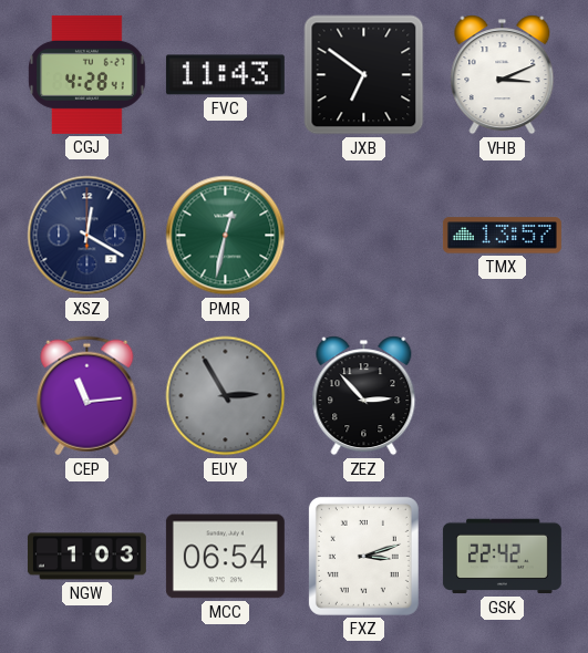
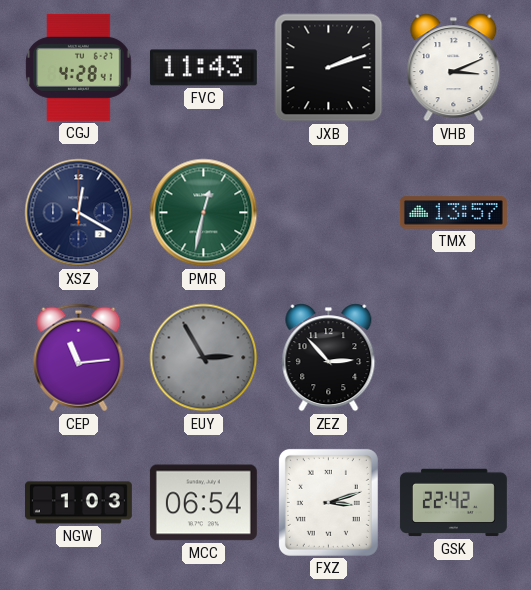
JXB: 6:51 -> 2:12 (329, 68)
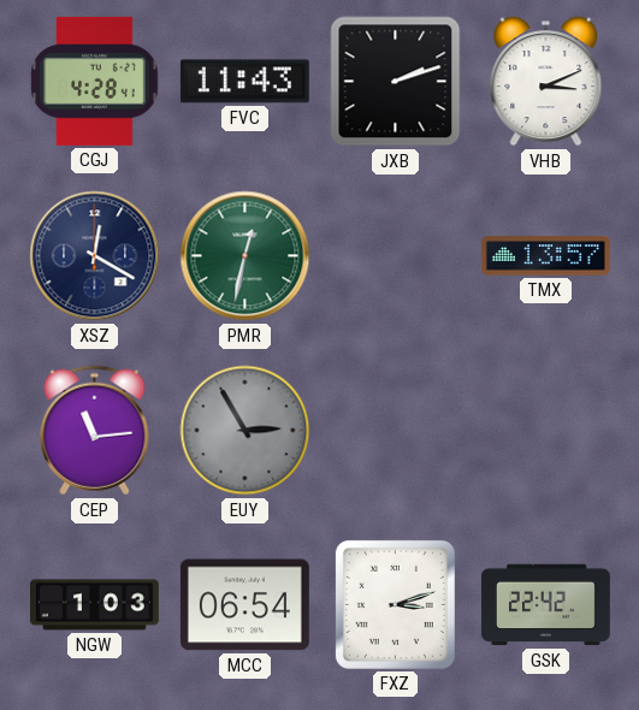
ZEZ: 2:53 -> none (329, 358)
